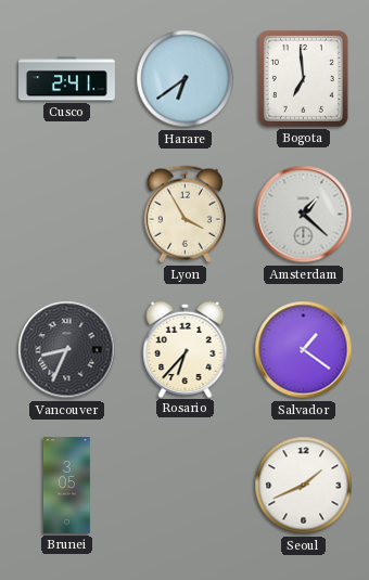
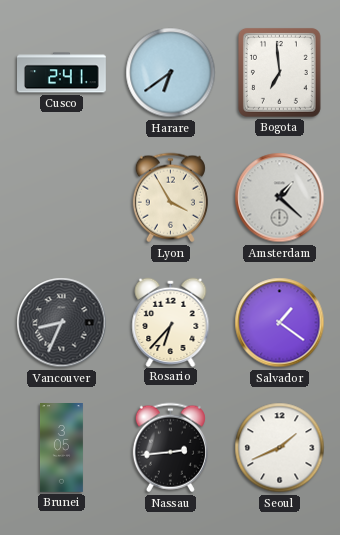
Nassau: none -> 2:44 (170, 448)
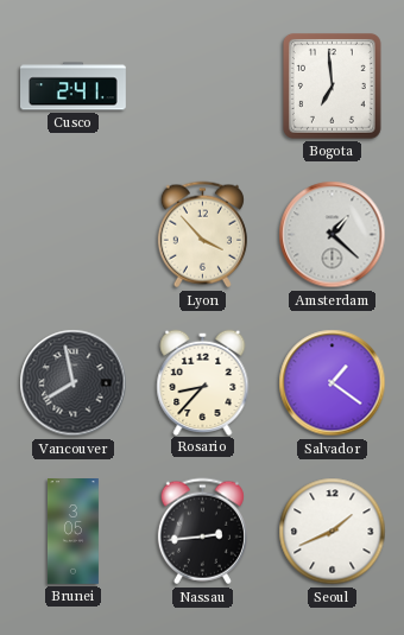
Harare: 6:39 -> none (171, 73)
Lyon: 3:55 -> 3:53 (202, 235)
Vancouver: 8:34 -> 7:58 (74, 383)
Rosario: 6:37 -> 8:37 (203, 382)
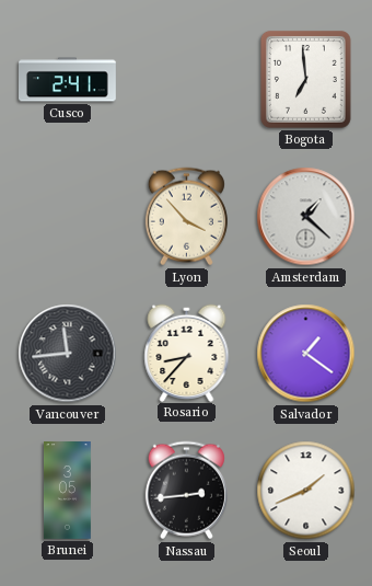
Vancouver: 7:58 -> 11:44 (68, 354)
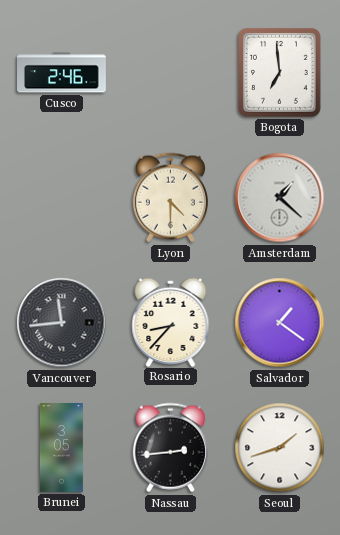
Cusco: 2:41 -> 2:46 (62, 73)
Lyon: 3:53 -> 4:30 (170, 198)
Seoul: 1:41 -> 1:42 (280, 448)
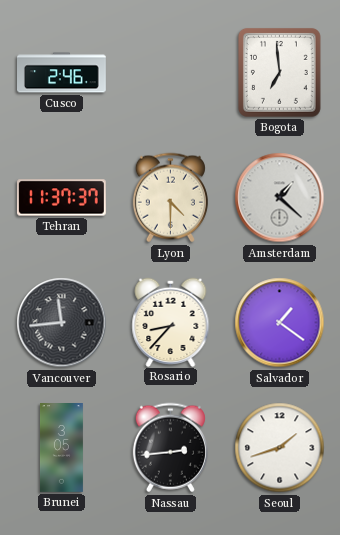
Tehran: none -> 11:37 (61, 198)
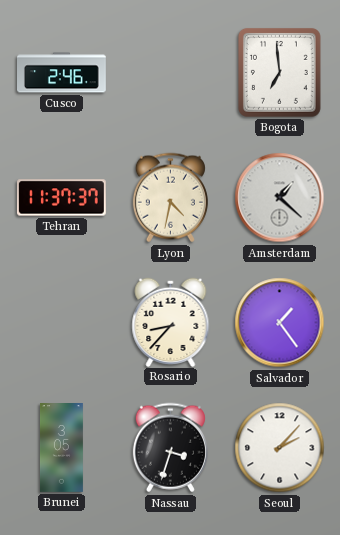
Lyon: 4:30 -> 4:32 (170, 198)
Vancouver: 11:44 -> none (62, 323)
Salvador: 1:21 -> 1:24 (280, 323)
Nassau: 2:44 -> 3:33 (170, 448)
Seoul: 1:42 -> 2:07 (280, 448)
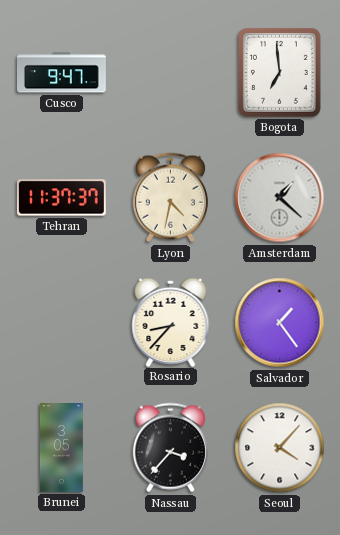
Cusco: 2:46 -> 9:47 (62, 73)
Nassau: 3:33 -> 3:37 (170, 448)
Seoul: 2:07 -> 4:07 (280, 448)
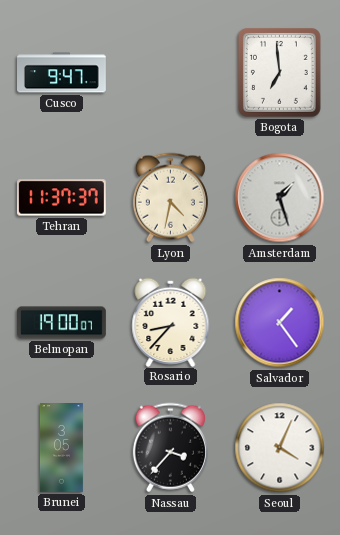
Amsterdam: 1:22 -> 1:27 (280, 198)
Belmopan: none -> 19:00 (62, 323)
Seoul: 4:07 -> 4:04 (280, 448)
